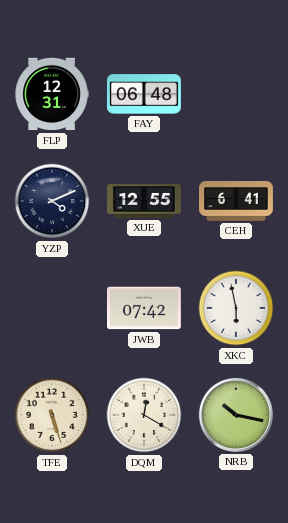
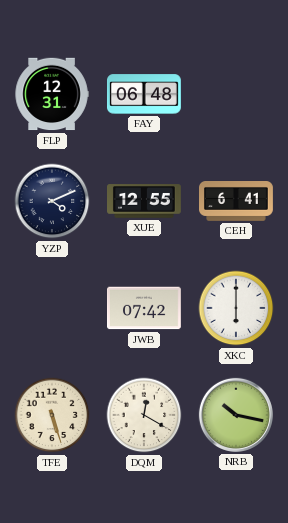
XKC: 5:58 -> 6:00 (236, 308)
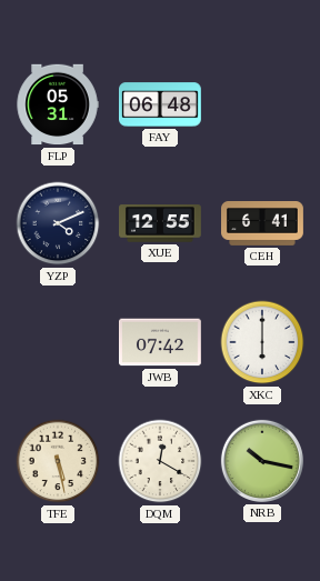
FLP: 12:31 -> 05:31 (58, 104)
TFE: 5:27 -> 5:28 (58, 461)
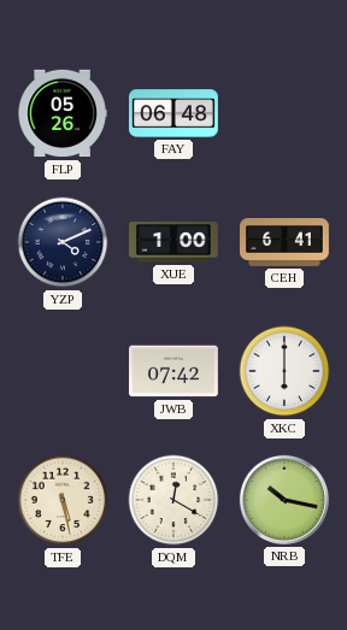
FLP: 05:31 -> 05:26 (63, 113)
XUE: 12:55 -> 1:00 (175, 242)
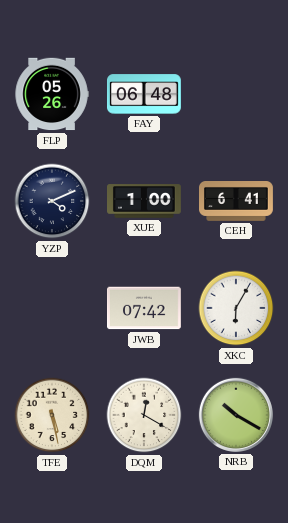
XKC: 6:00 -> 6:05 (236, 308)
NRB: 10:17 -> 10:20 (236, 415)
